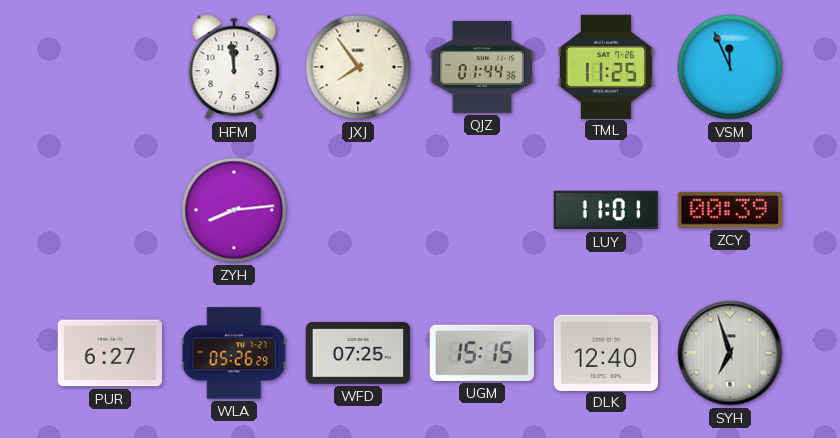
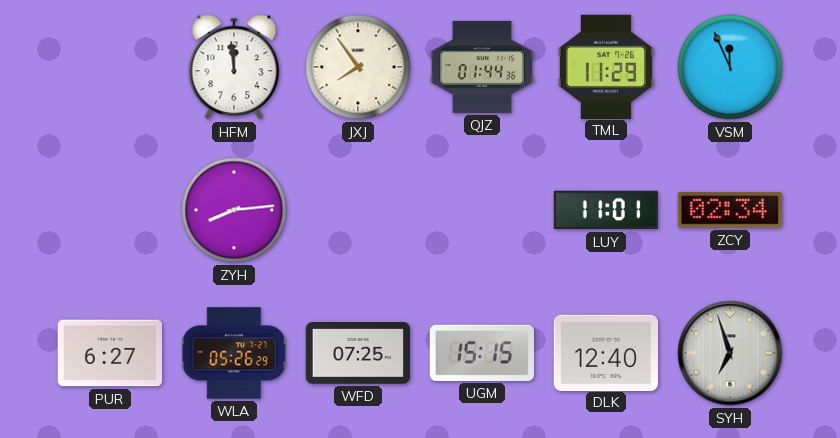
TML: 11:25 -> 11:29 (605, 66)
ZCY: 00:39 -> 02:34 (730, 210)
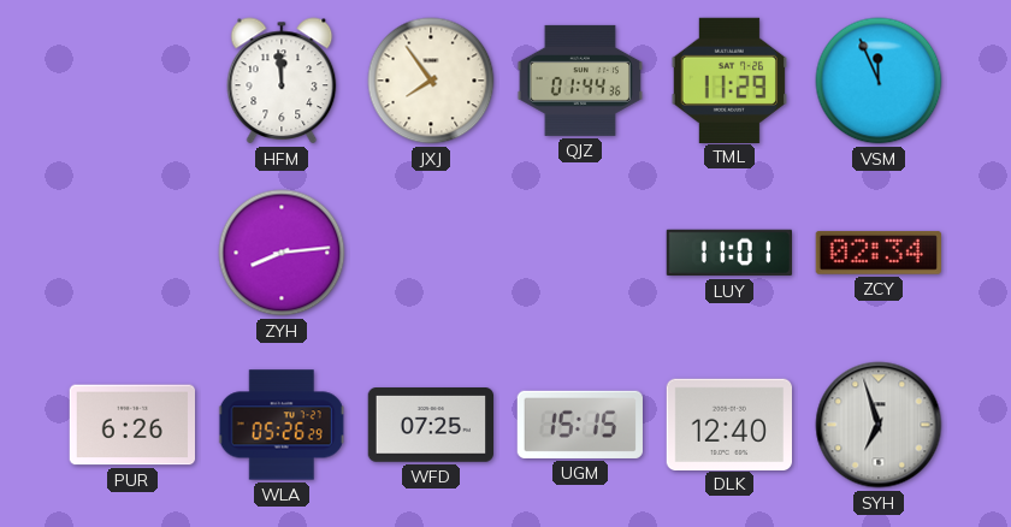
PUR: 6:27 -> 6:26 (131, 425)
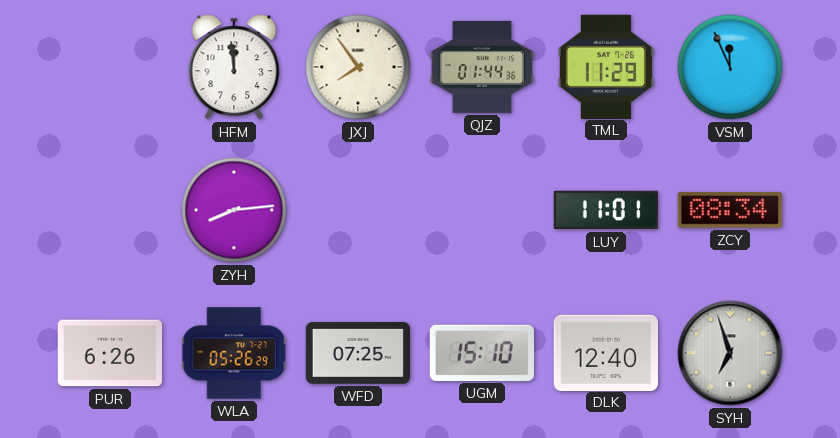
ZCY: 02:34 -> 08:34 (730, 210)
UGM: 15:15 -> 15:10 (482, 353)
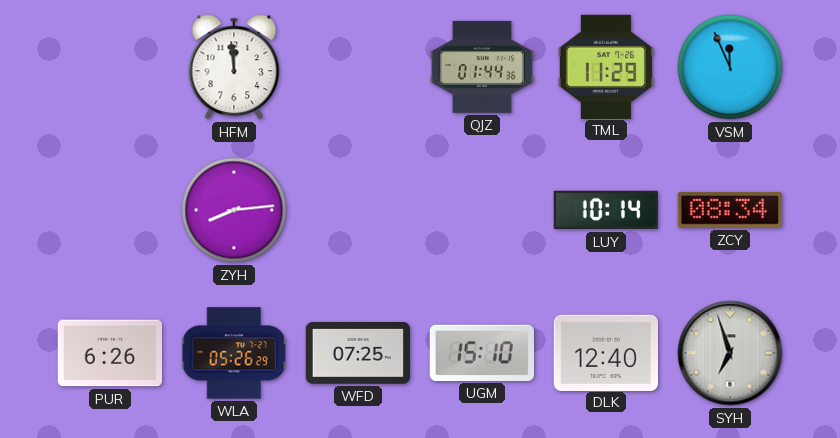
JXJ: 7:54 -> none (358, 67)
LUY: 11:01 -> 10:14 (605, 210)
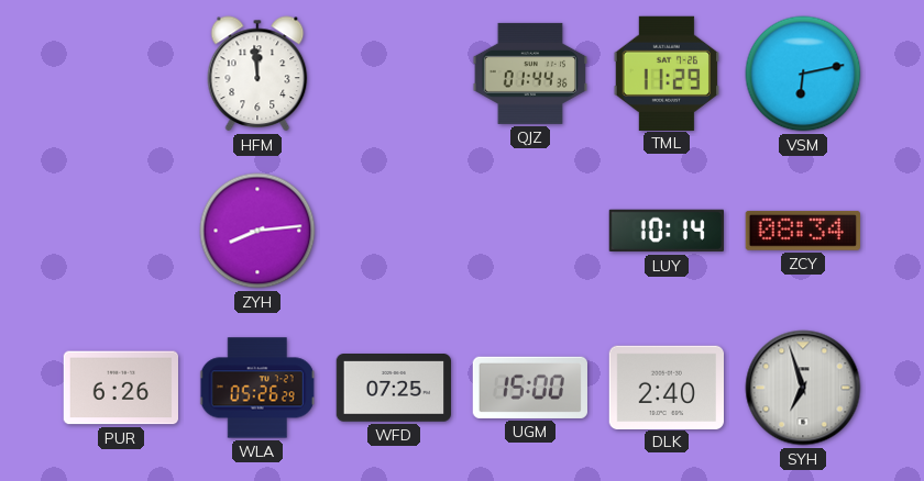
VSM: 11:56 -> 6:13 (803, 74)
UGM: 15:10 -> 15:00 (530, 388)
DLK: 12:40 -> 2:40 (665, 387)
